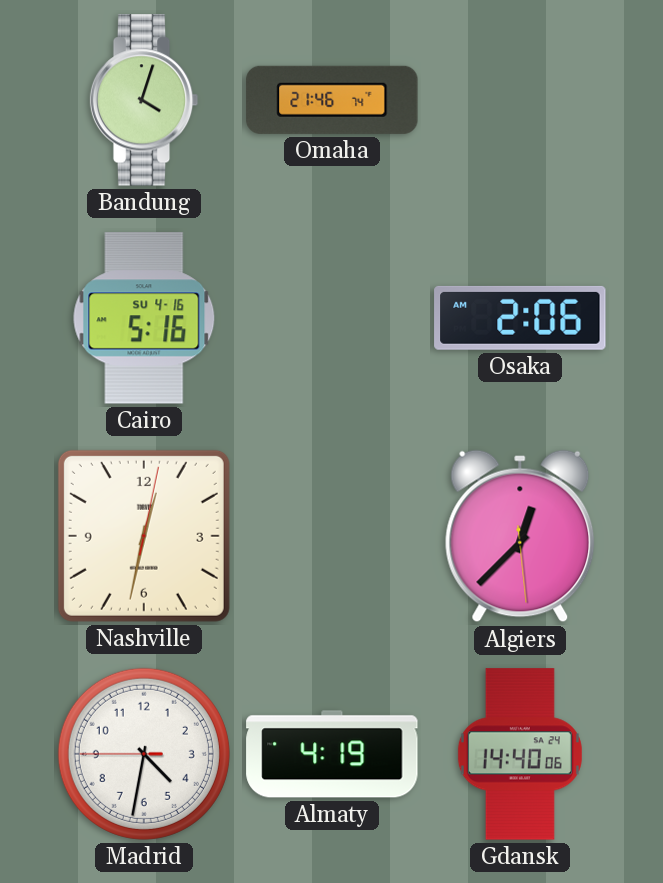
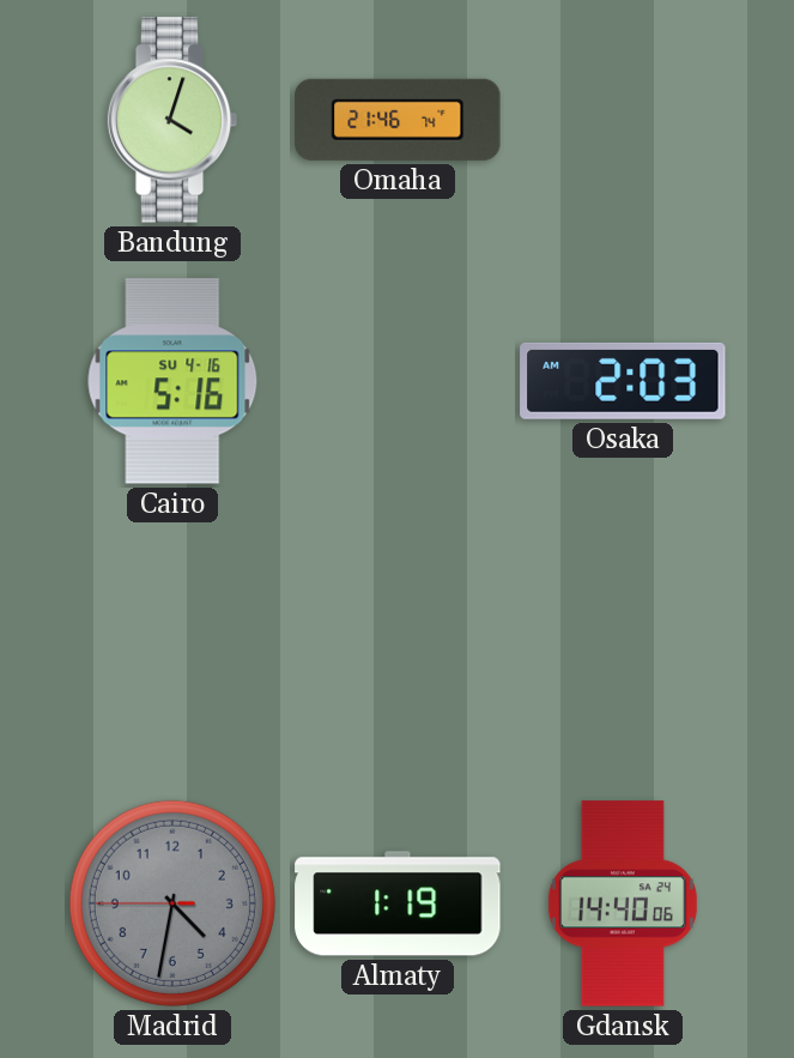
Osaka: 2:06 -> 2:03 (623, 381)
Nashville: 12:32 -> none (144, 536)
Algiers: 12:37 -> none (520, 536)
Madrid dial: white -> grey (172, 903)
Almaty: 4:19 -> 1:19 (398, 903)
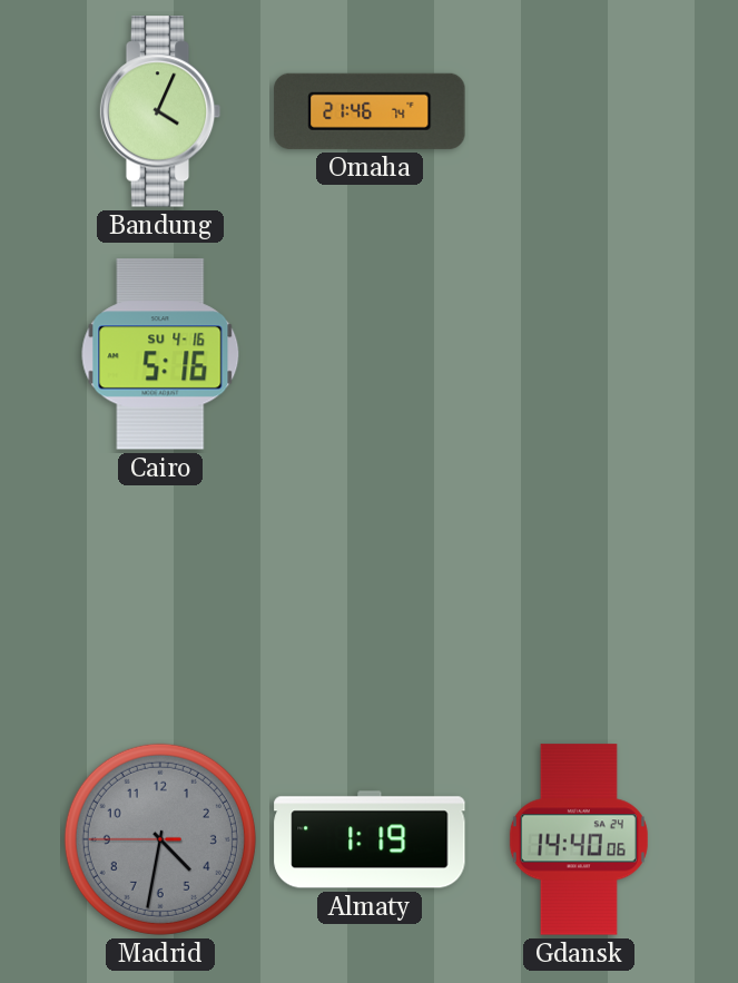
Bandung: 4:03 -> 4:04 (160, 111)
Osaka: 2:03 -> none (623, 381)
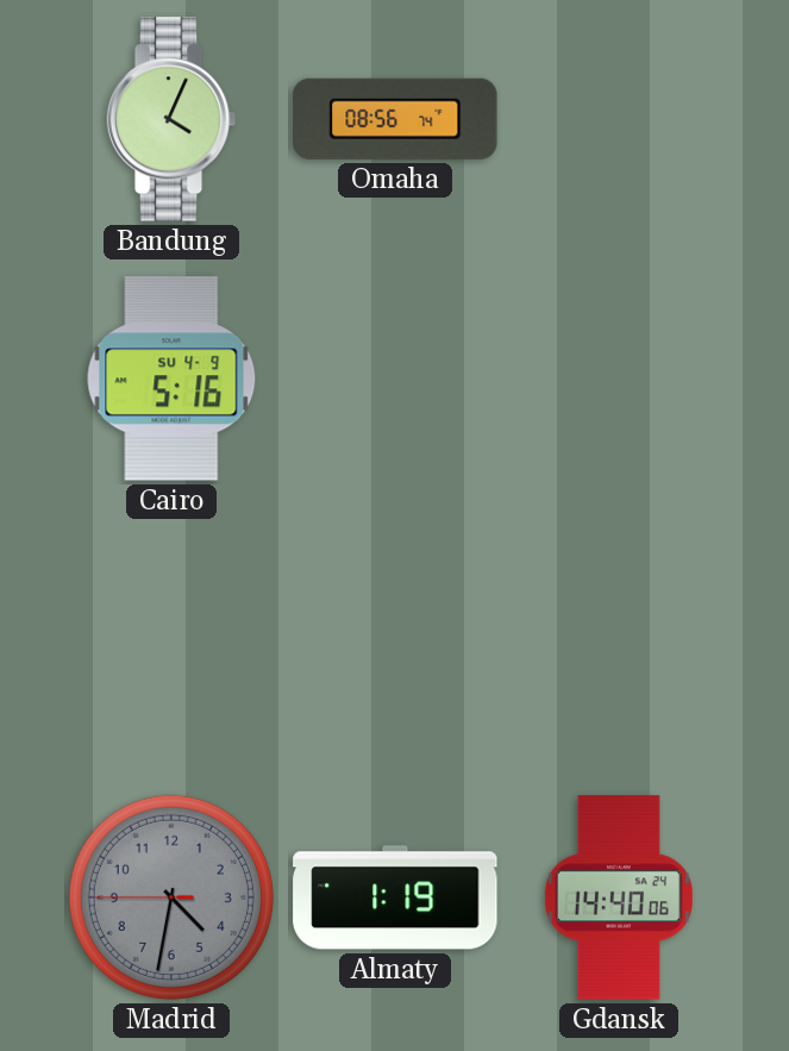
Omaha: 21:46 -> 08:56 (395, 119)
Cairo date: SU 4-16 -> SU 4-9 (171, 379)
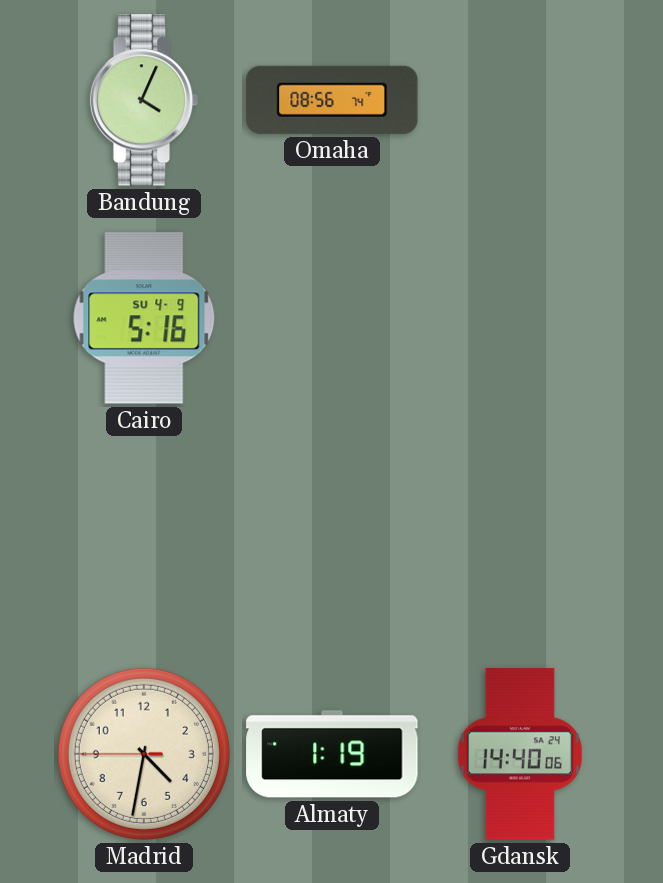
Madrid dial: grey -> cream (144, 754)
